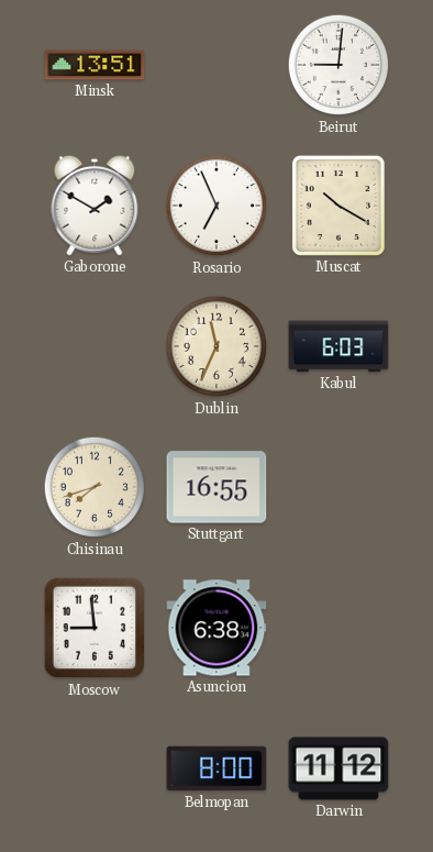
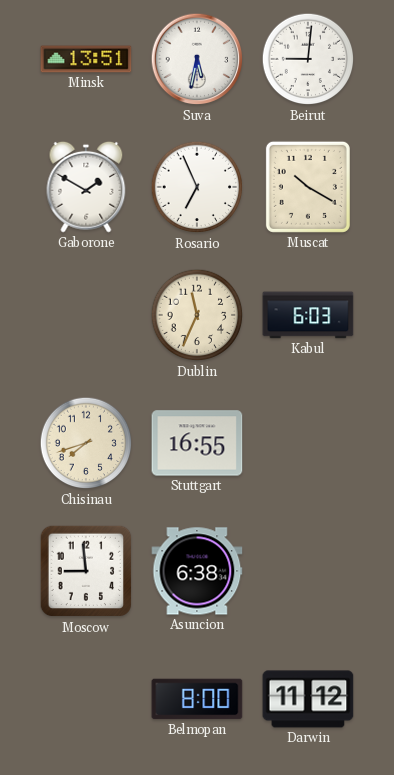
Suva: none -> 5:32 (197, 59)
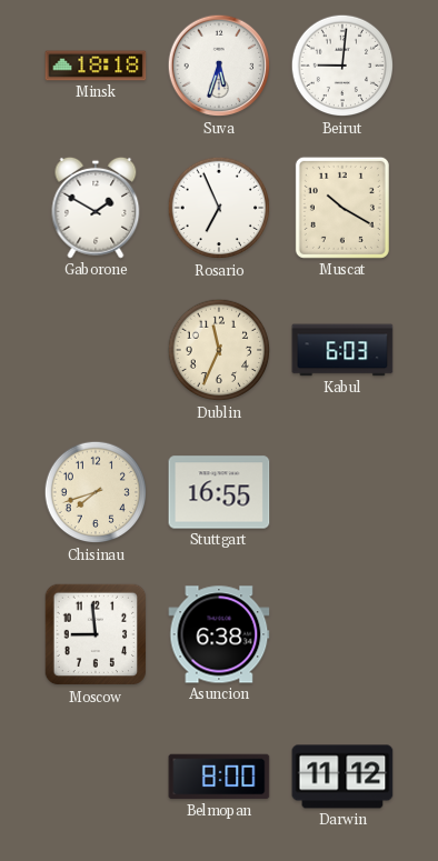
Minsk: 13:51 -> 18:18 (96, 66)
Suva: 5:32 -> 5:33 (219, 66)
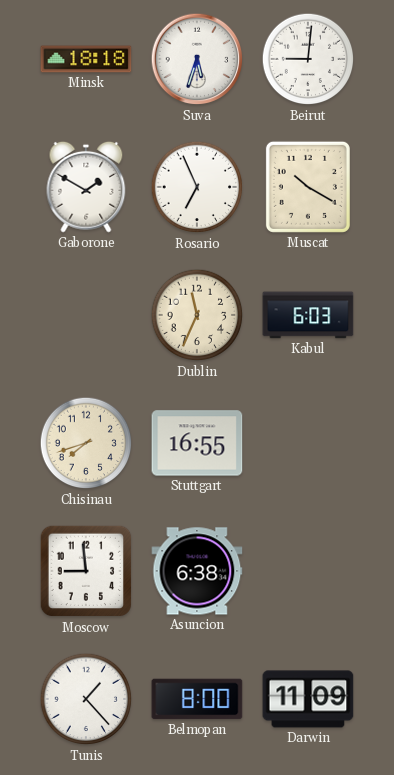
Tunis: none -> 1:23 (86, 699)
Darwin: 11:12 -> 11:09 (308, 699)
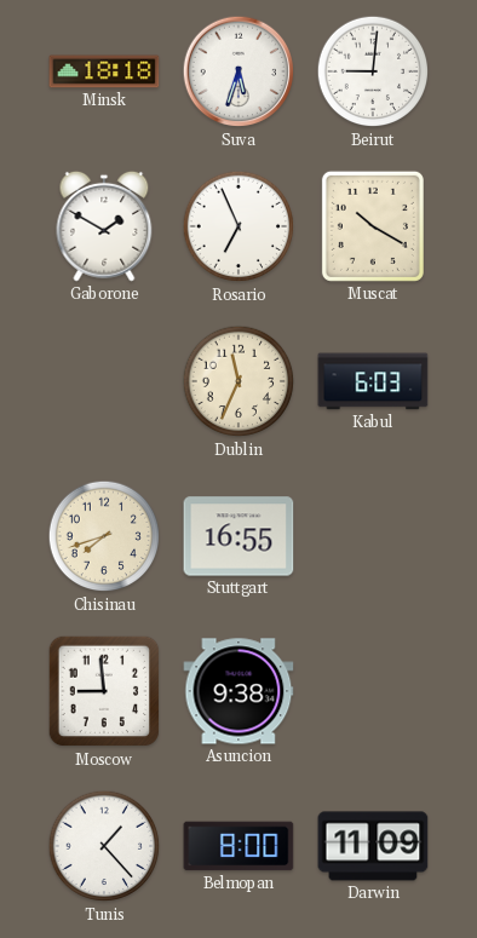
Asuncion: 6:38 -> 9:38 (238, 691)
